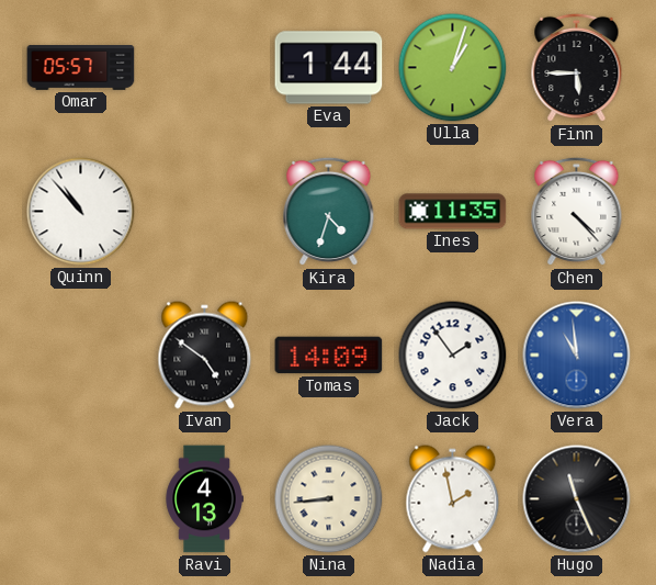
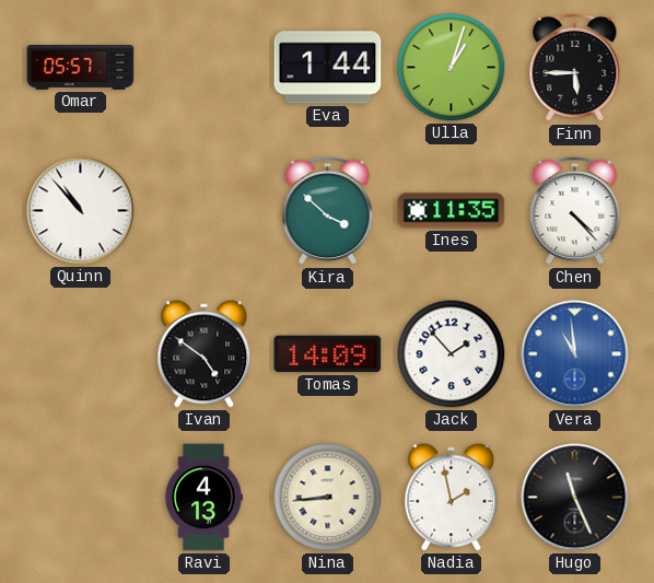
Kira: 4:33 -> 3:52 (328, 211)
Jack: 1:54 -> 1:53 (452, 354)
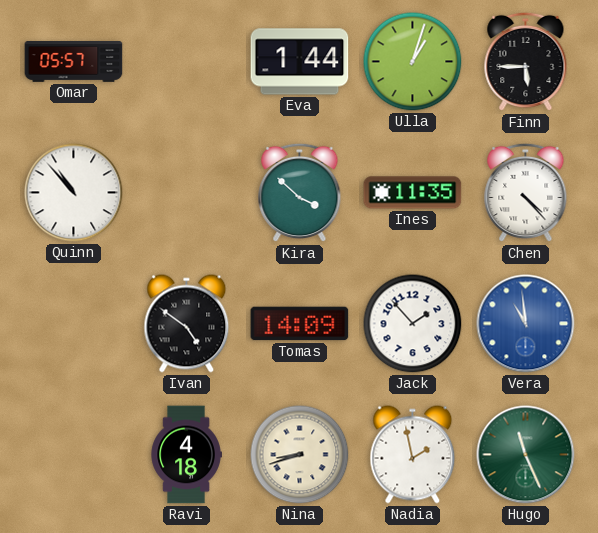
Ravi: 4:13 -> 4:18 (186, 455)
Nina: 8:44 -> 8:42 (300, 455)
Hugo dial: black -> green (526, 455)
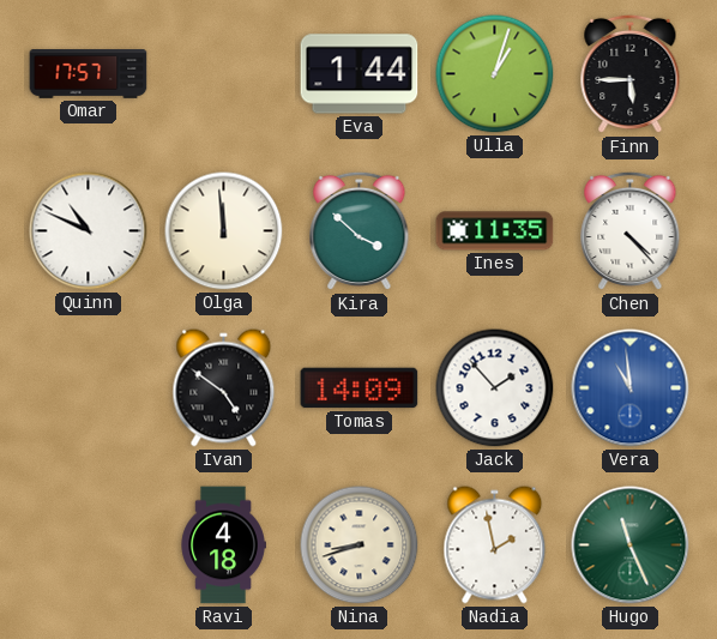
Omar: 05:57 -> 17:57 (89, 74)
Quinn: 10:53 -> 10:49 (89, 231)
Olga: none -> 11:59 (224, 231)
